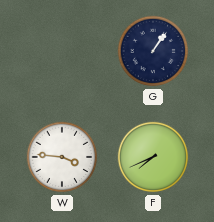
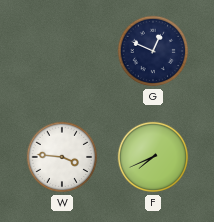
G: 1:06 -> 12:49 (153, 51)
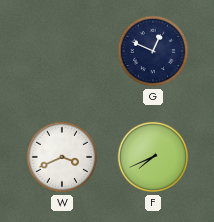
W: 3:46 -> 3:41 (62, 157)
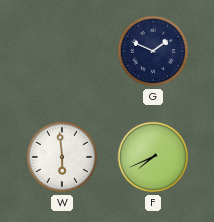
G: 12:49 -> 1:49 (153, 51)
W: 3:41 -> 5:59 (62, 157)
